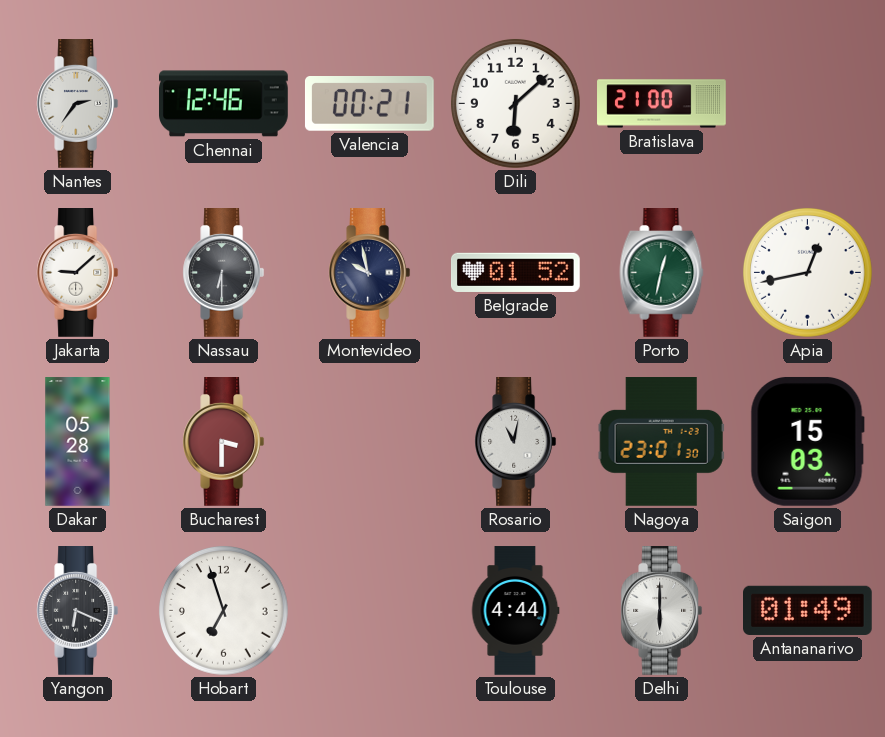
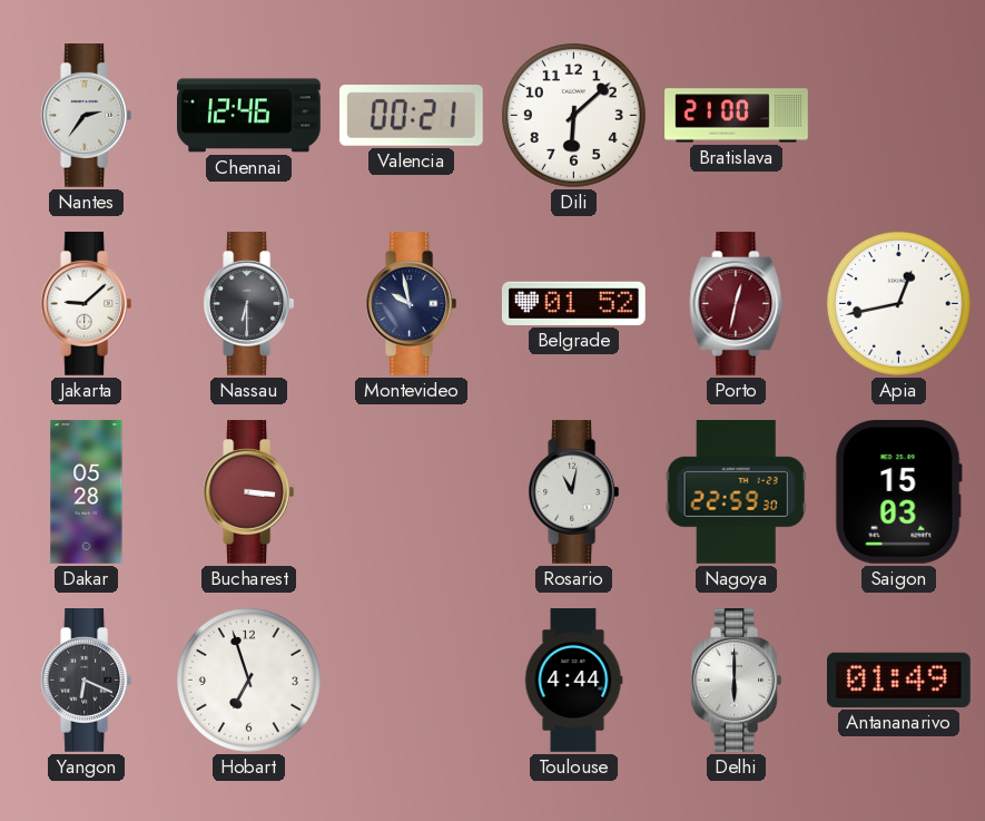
Porto dial: green -> burgundy (737, 304)
Bucharest: 3:30 -> 3:16 (249, 492)
Nagoya: 23:01 -> 22:59 (736, 492)
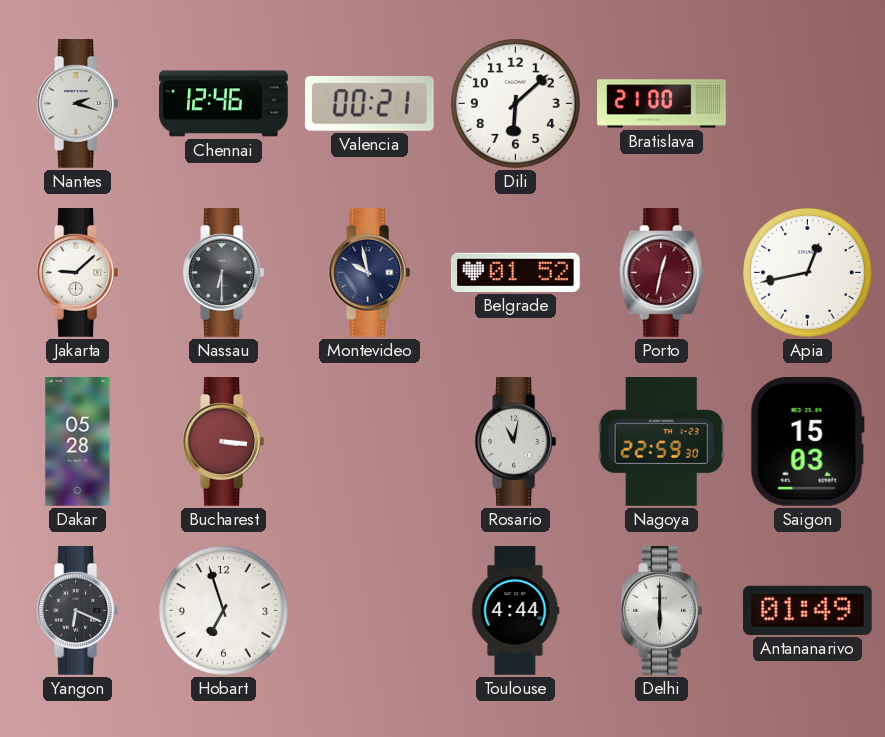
Nantes: 2:36 -> 2:18 (78, 104)
